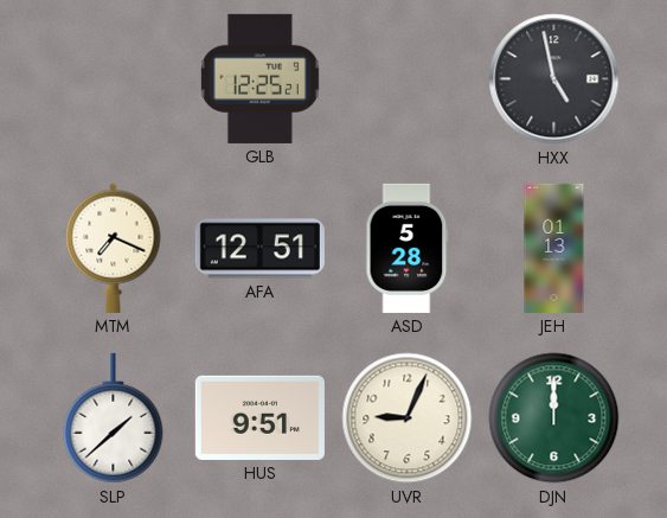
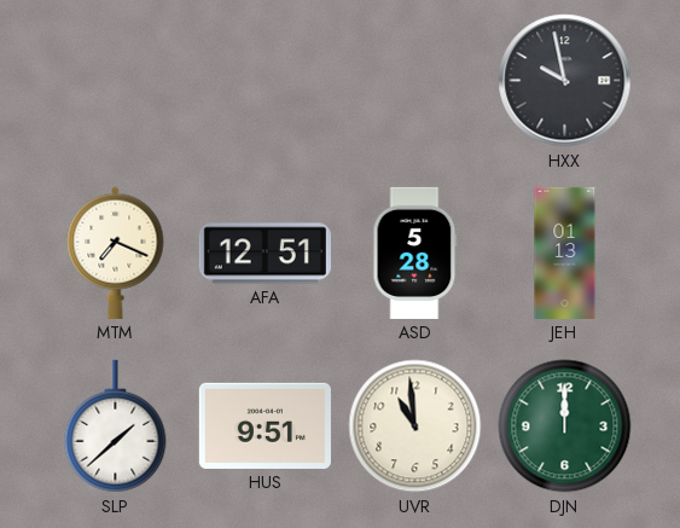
GLB: 12:25 -> none (259, 78)
HXX: 4:58 -> 9:58 (565, 81)
UVR: 9:04 -> 10:59 (415, 427)
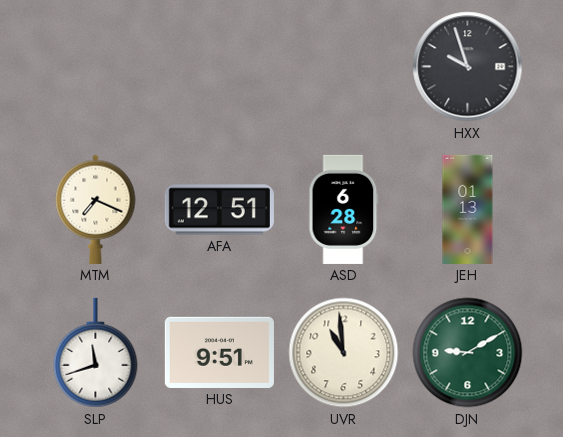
HXX: 9:58 -> 9:57 (468, 67)
ASD: 5:28 -> 6:28 (344, 209)
SLP: 1:38 -> 11:42 (96, 353)
DJN: 12:00 -> 9:10 (468, 353)
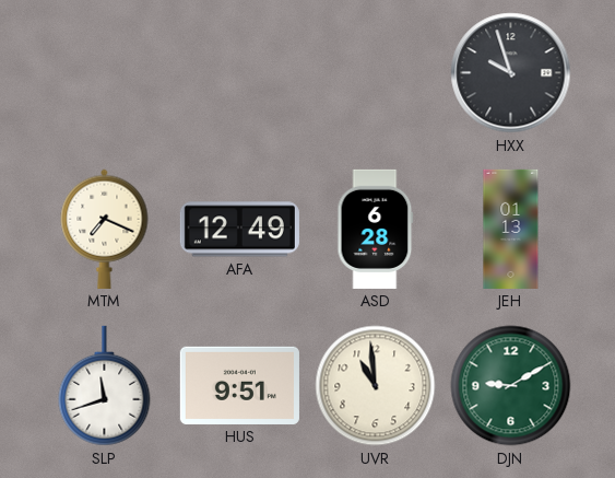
AFA: 12:51 -> 12:49 (239, 230)
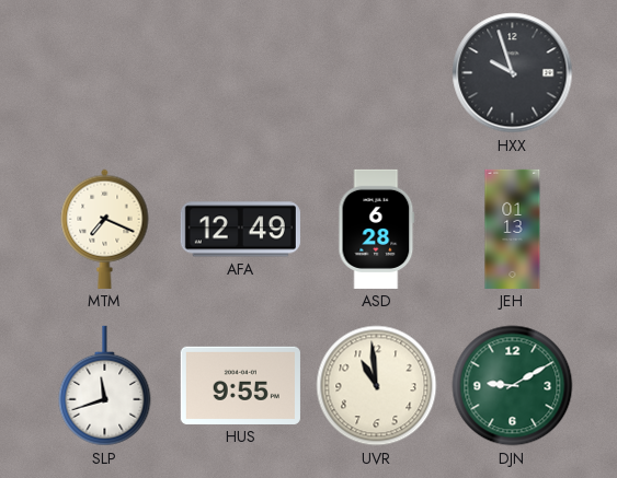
HUS: 9:51 -> 9:55 (240, 385)
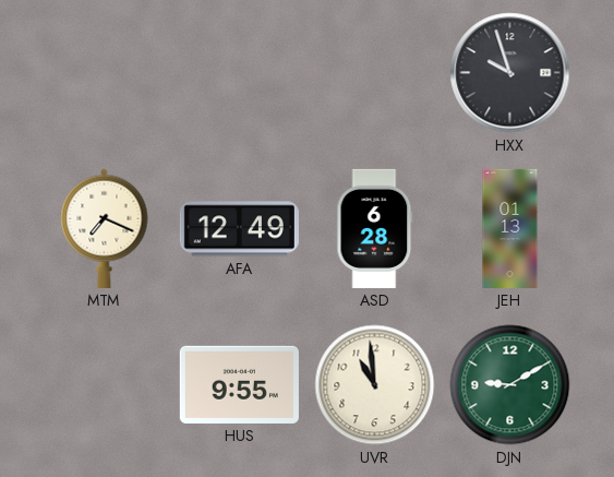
SLP: 11:42 -> none (105, 386)
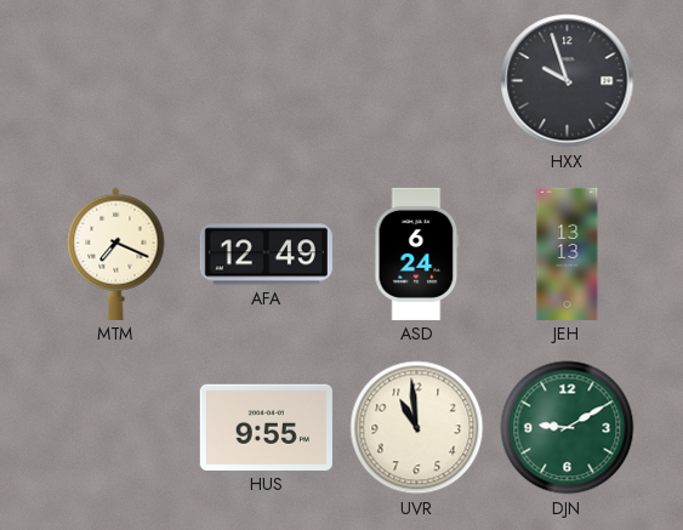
ASD: 6:28 -> 6:24 (417, 253)
JEH: 01:13 -> 13:13 (568, 253)
